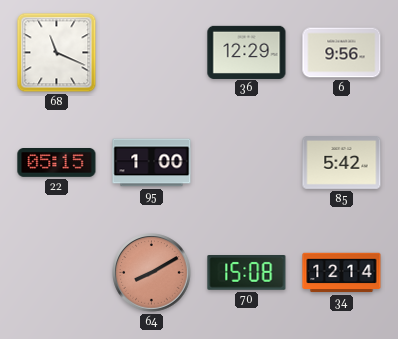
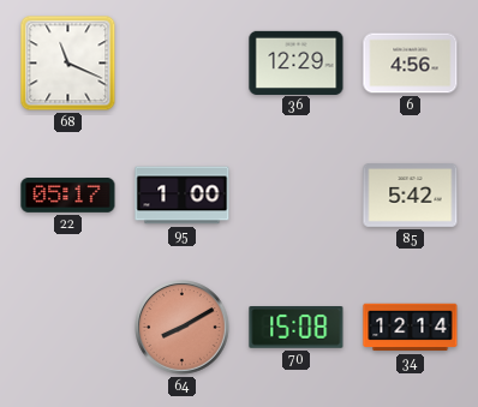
6: 9:56 -> 4:56 (411, 64)
22: 05:15 -> 05:17 (68, 196)
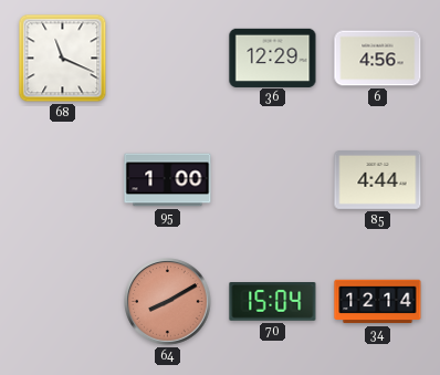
22: 05:17 -> none (68, 196)
85: 5:42 -> 4:44 (378, 180)
70: 15:08 -> 15:04 (273, 302)
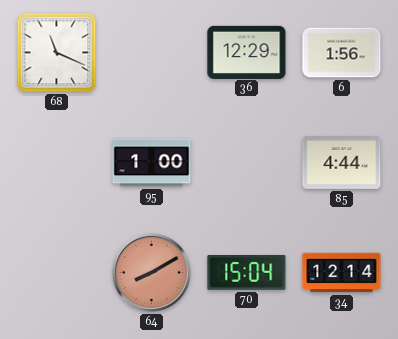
6: 4:56 -> 1:56 (342, 53)
